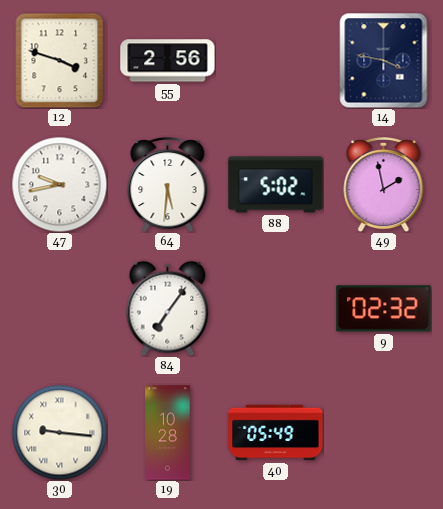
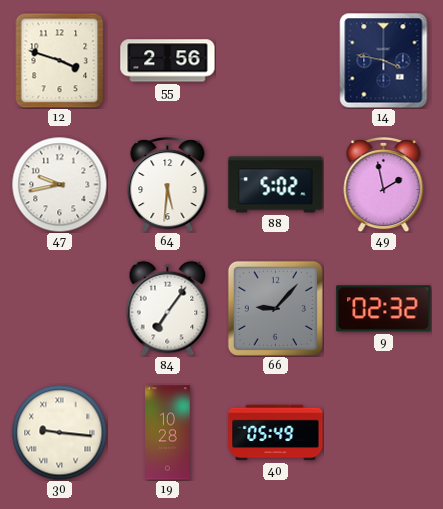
66: none -> 9:07 (275, 308)
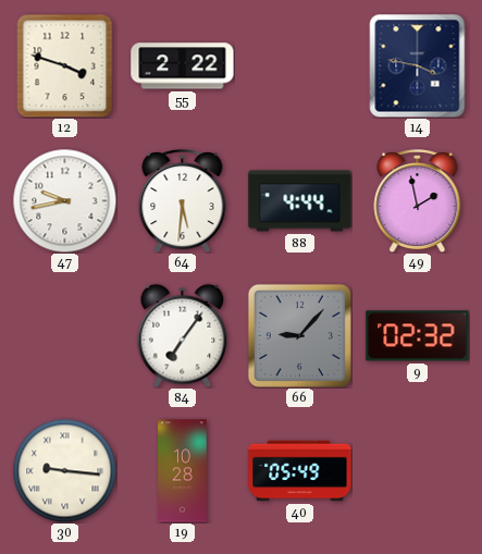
55: 2:56 -> 2:22 (183, 66)
88: 5:02 -> 4:44 (300, 201)
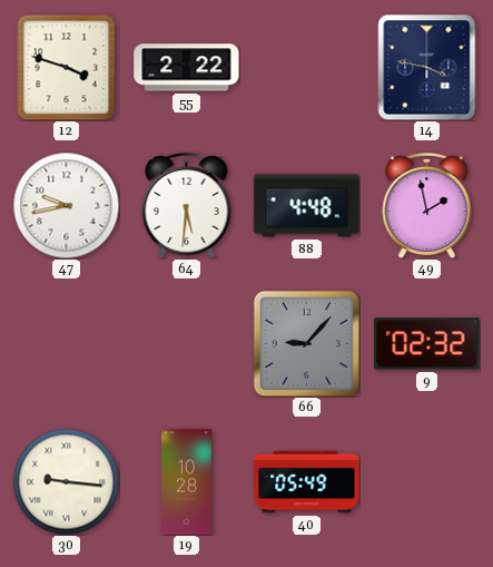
88: 4:44 -> 4:48 (307, 206)
84: 7:06 -> none (183, 335)
